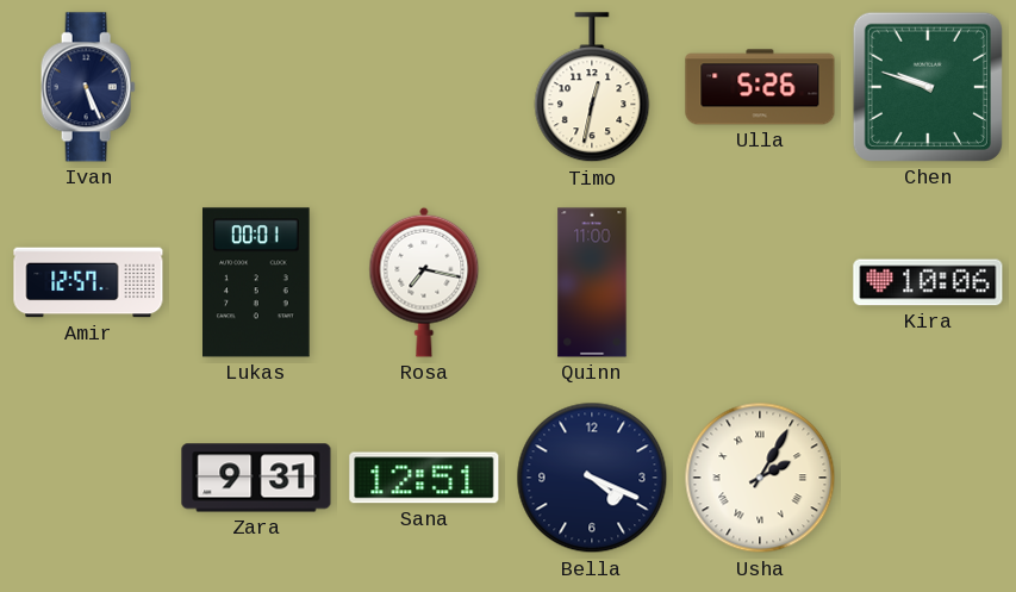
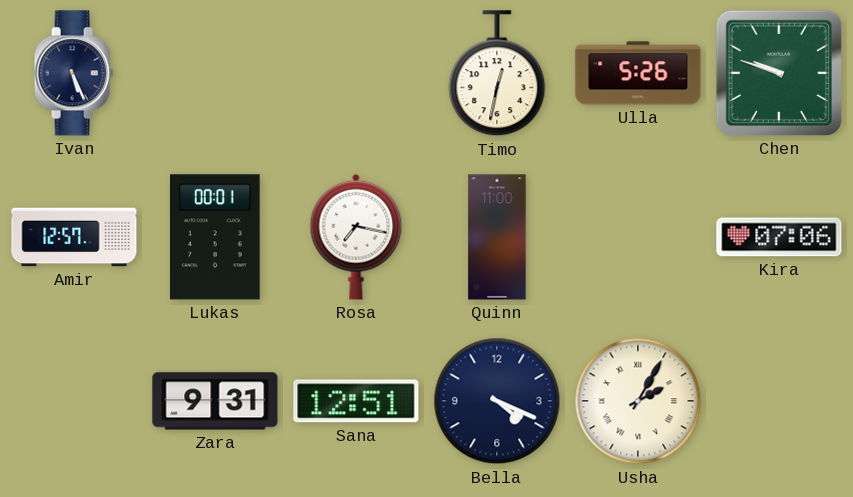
Kira: 10:06 -> 07:06 (779, 237)
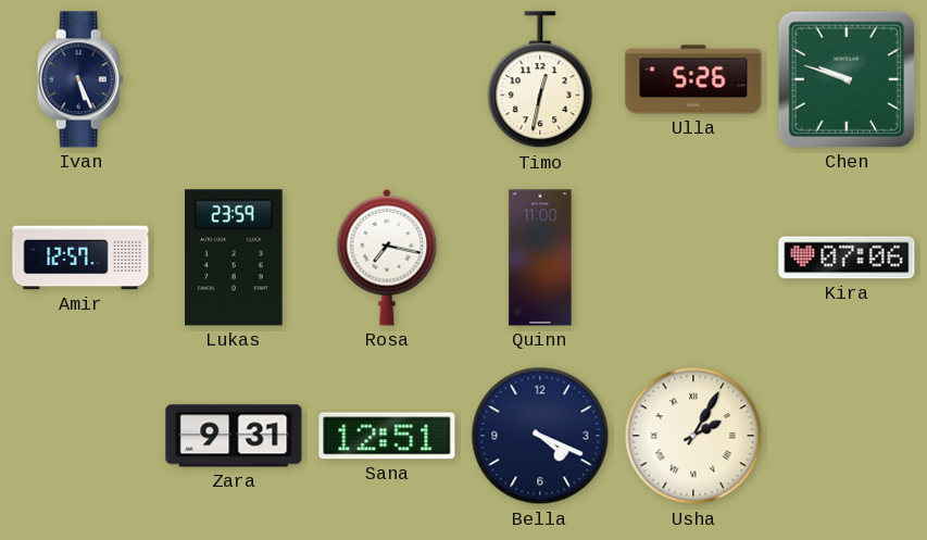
Lukas: 00:01 -> 23:59 (235, 258)
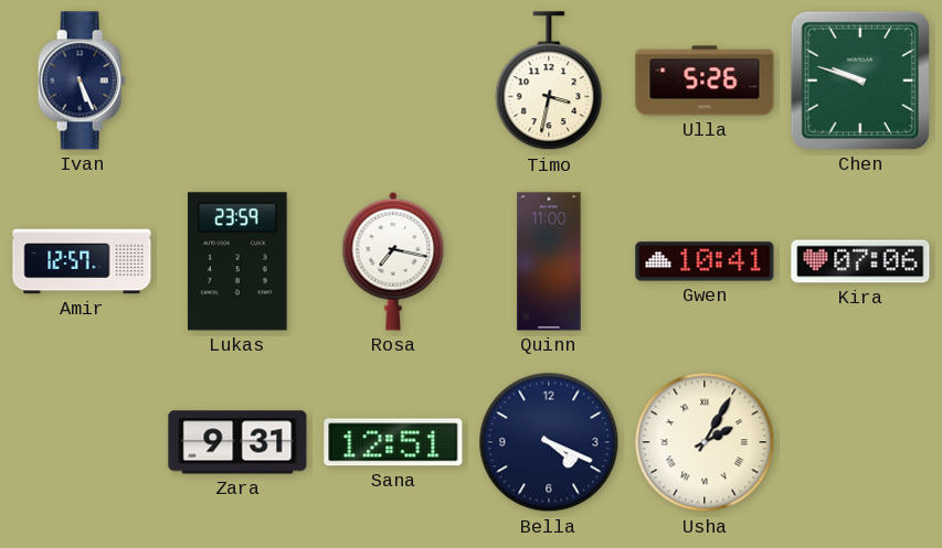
Timo: 12:32 -> 3:32 (549, 82)
Gwen: none -> 10:41 (705, 261)
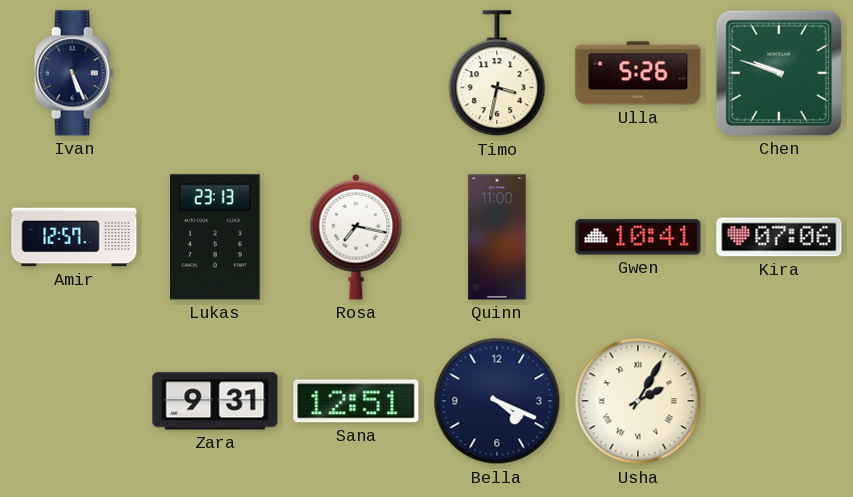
Lukas: 23:59 -> 23:13 (216, 237)
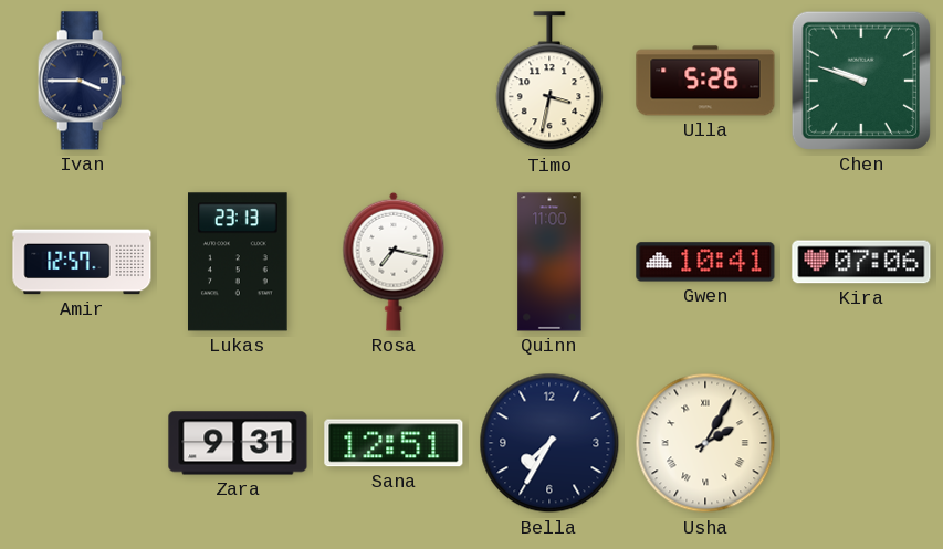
Ivan: 5:26 -> 3:45 (82, 81)
Bella: 4:19 -> 7:35 (549, 443)
